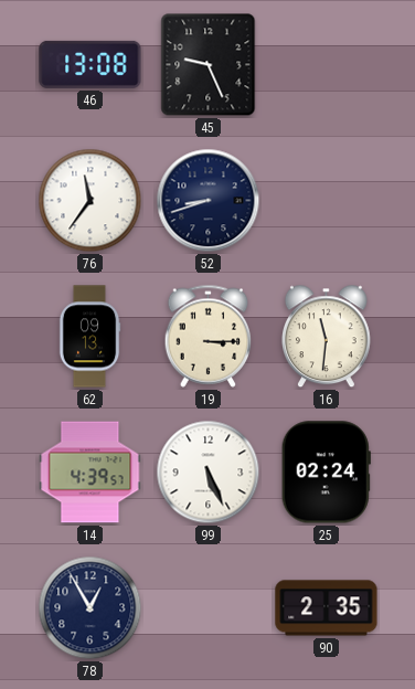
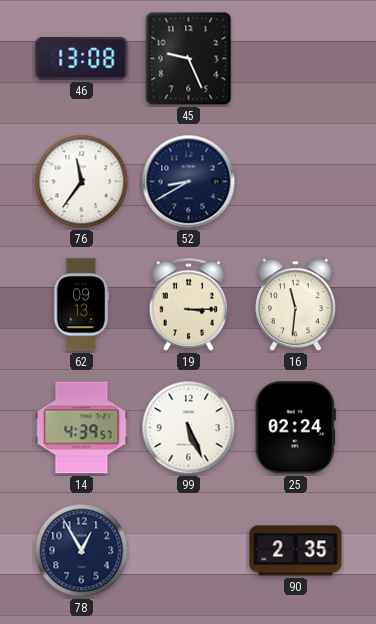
52: 8:42 -> 8:40 (189, 182)
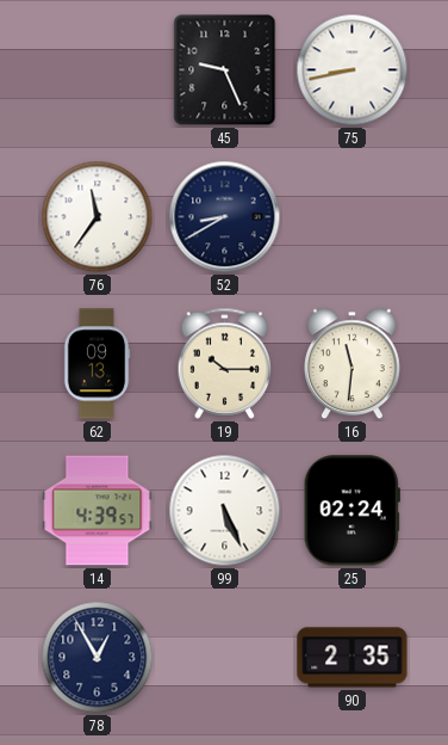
46: 13:08 -> none (82, 58)
75: none -> 8:43 (353, 70)
19: 3:15 -> 10:15 (225, 363)
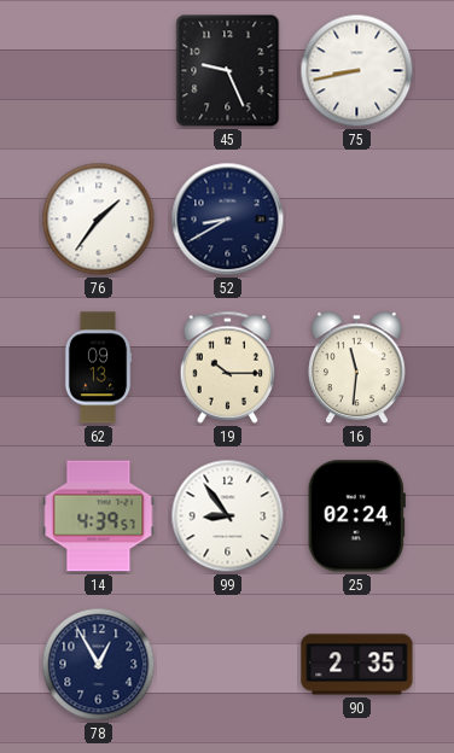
76: 11:36 -> 1:36 (99, 220)
99: 5:26 -> 8:54 (228, 516)
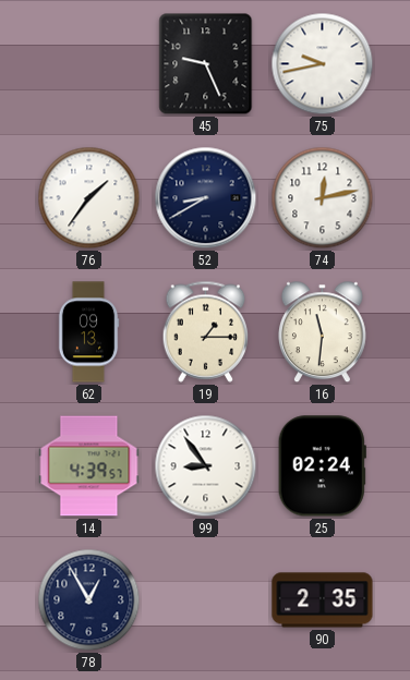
75: 8:43 -> 9:43 (323, 64)
74: none -> 12:13 (323, 198)
19: 10:15 -> 1:15 (206, 331)
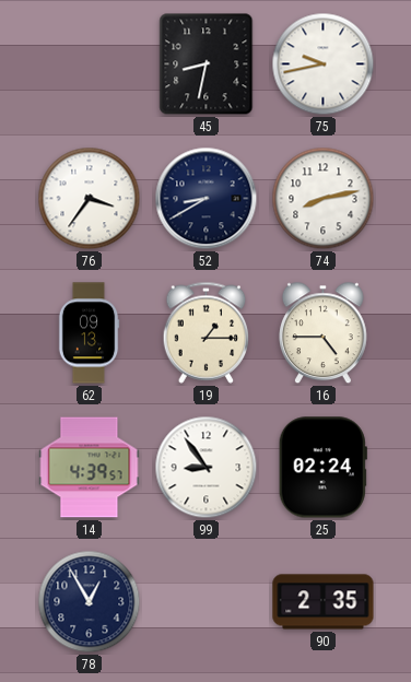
45: 9:26 -> 8:32 (207, 64)
76: 1:36 -> 3:36 (90, 199)
74: 12:13 -> 8:13 (324, 199)
16: 11:31 -> 4:45 (322, 333)
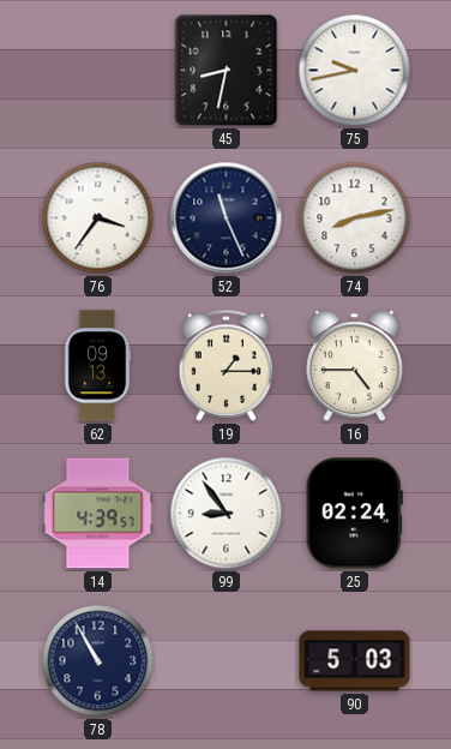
52: 8:40 -> 11:26 (227, 218)
78: 12:55 -> 10:55 (98, 661)
90: 2:35 -> 5:03 (355, 661)
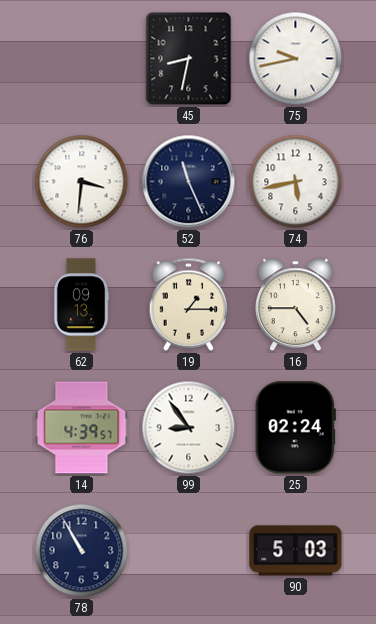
76: 3:36 -> 3:31 (82, 182)
74: 8:13 -> 5:43 (296, 182)
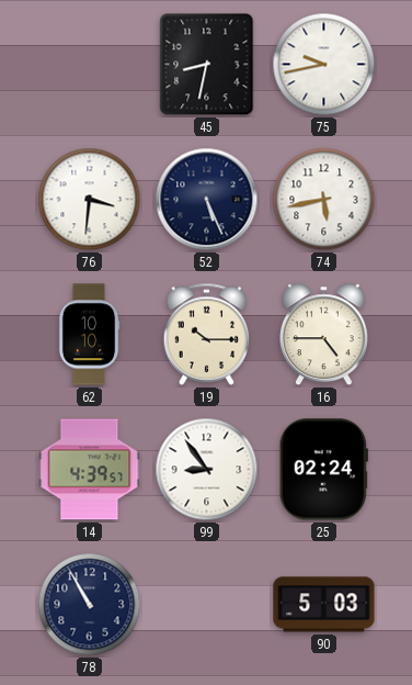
52: 11:26 -> 5:26 (207, 200)
62: 09:13 -> 10:10 (89, 335)
19: 1:15 -> 10:15 (207, 334)
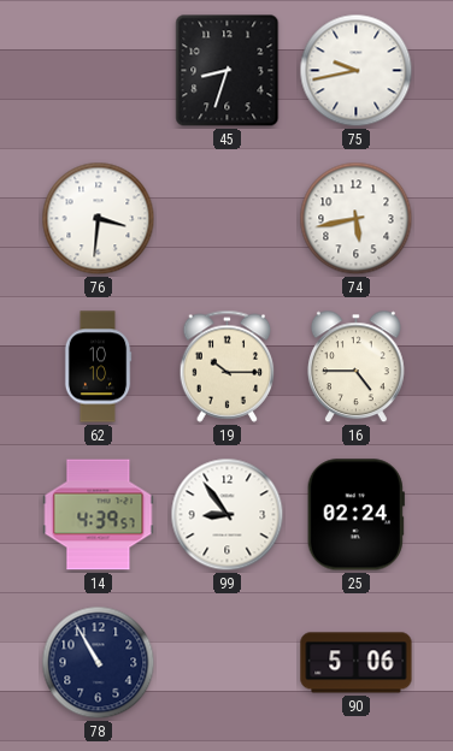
45: 8:32 -> 8:33 (228, 71)
52: 5:26 -> none (207, 200)
90: 5:03 -> 5:06 (357, 663)
